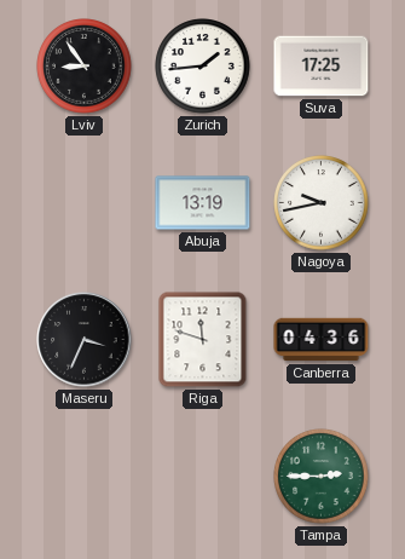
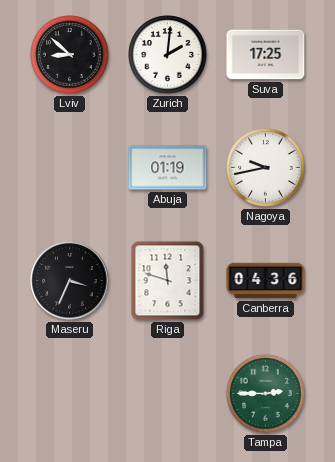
Lviv: 8:54 -> 8:52 (70, 55)
Zurich: 1:44 -> 2:01 (168, 55)
Abuja: 13:19 -> 01:19 (168, 168)
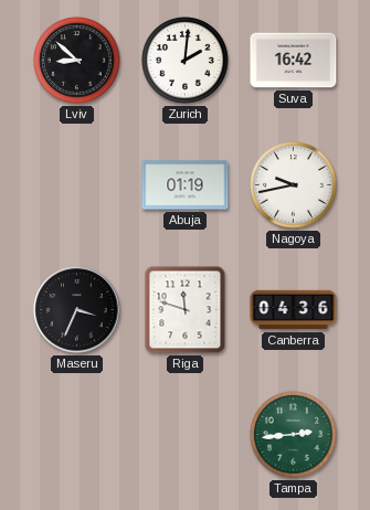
Suva: 17:25 -> 16:42 (294, 61)
Tampa: 2:45 -> 2:44 (294, 435)
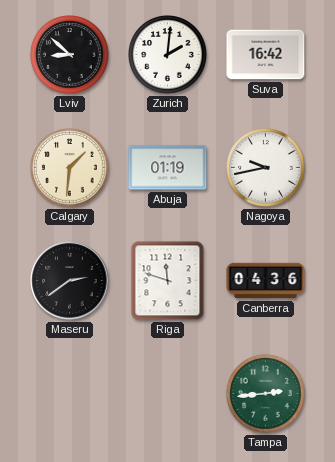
Calgary: none -> 1:31 (70, 168)
Maseru: 3:34 -> 2:39 (70, 281)
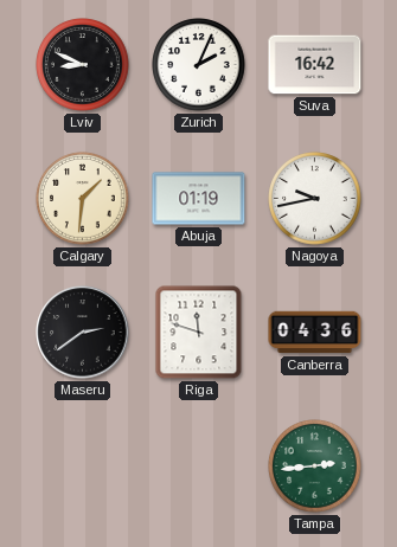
Lviv: 8:52 -> 8:49 (83, 65)
Zurich: 2:01 -> 2:04 (199, 65)
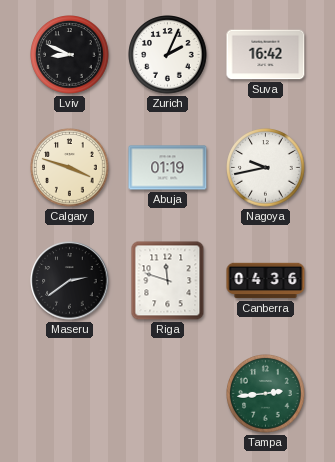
Calgary: 1:31 -> 3:48 (70, 168)
